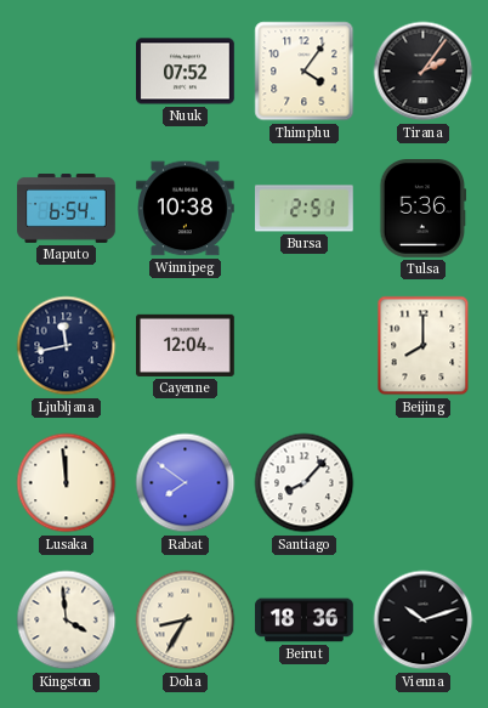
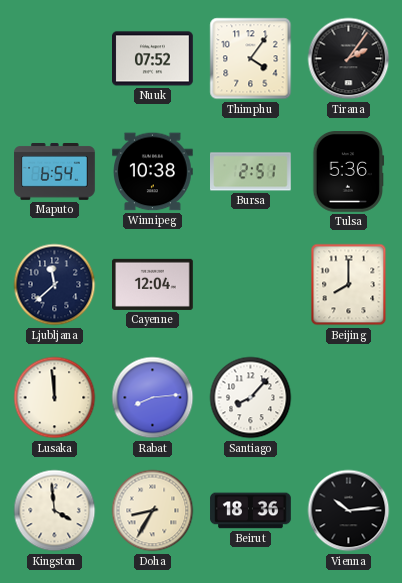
Ljubljana: 11:43 -> 11:38 (55, 285)
Rabat: 7:51 -> 8:14 (153, 398)
Vienna: 10:12 -> 10:14 (349, 511)
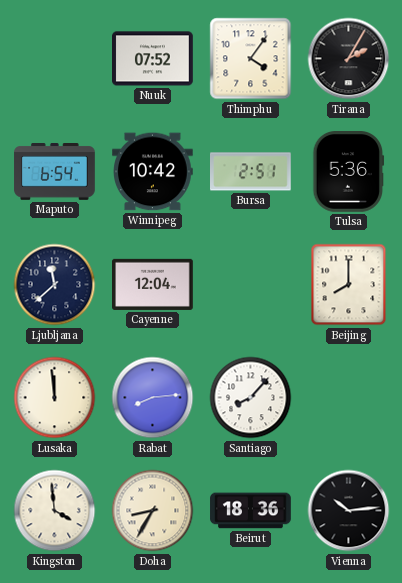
Tirana: 2:06 -> 2:05 (349, 59)
Winnipeg: 10:38 -> 10:42 (153, 172)
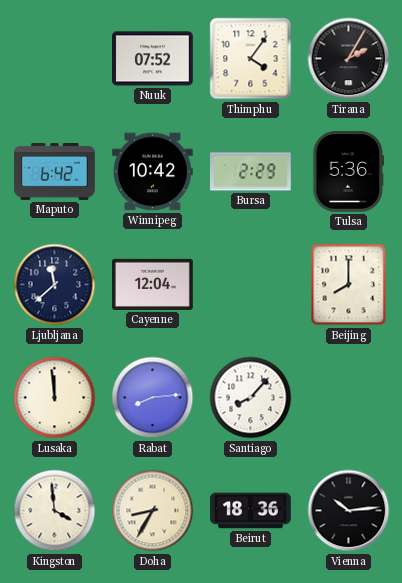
Maputo: 6:54 -> 6:42 (55, 172)
Bursa: 2:51 -> 2:29 (251, 172)
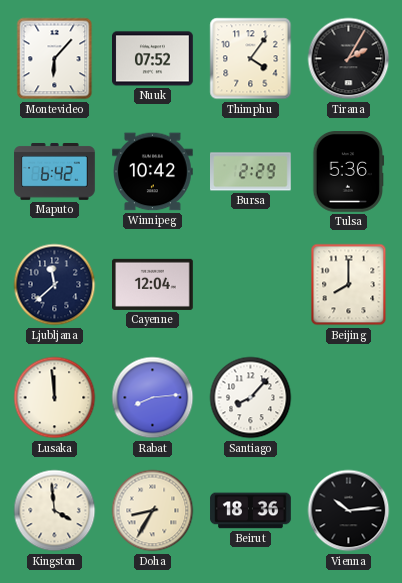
Montevideo: none -> 6:07 (55, 59)
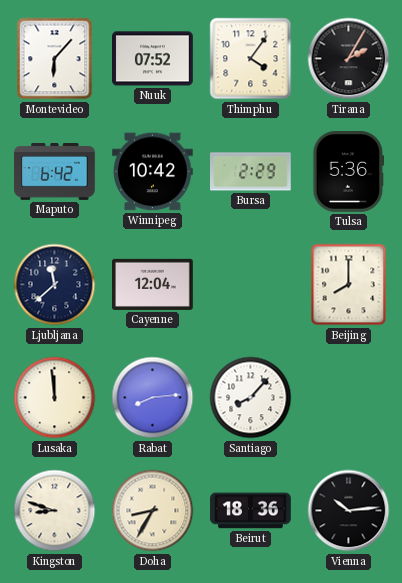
Kingston: 3:59 -> 8:48 (55, 511)
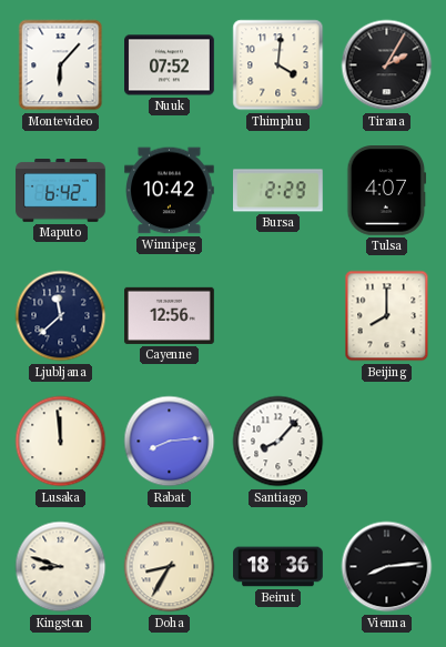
Thimphu: 4:06 -> 4:01 (278, 65)
Tulsa: 5:36 -> 4:07 (387, 191)
Cayenne: 12:04 -> 12:56 (170, 315)
Vienna: 10:14 -> 8:14 (387, 567)
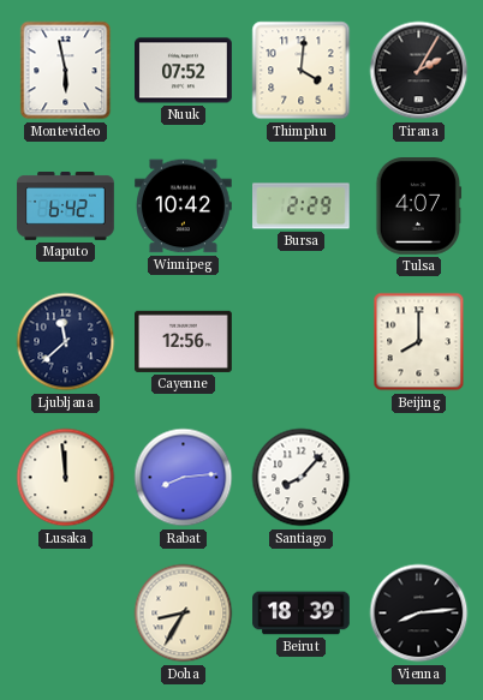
Montevideo: 6:07 -> 5:58 (66, 71)
Kingston: 8:48 -> none (61, 567)
Beirut: 18:36 -> 18:39 (302, 614)
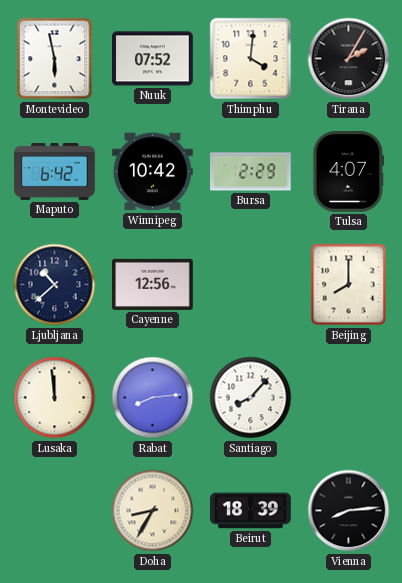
Ljubljana: 11:38 -> 10:38 (55, 285)
